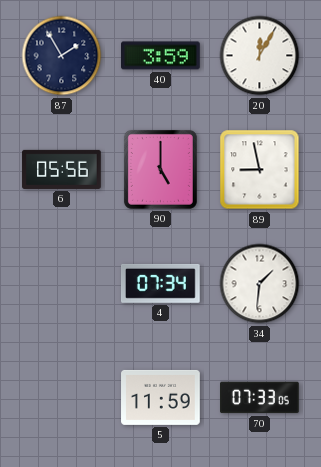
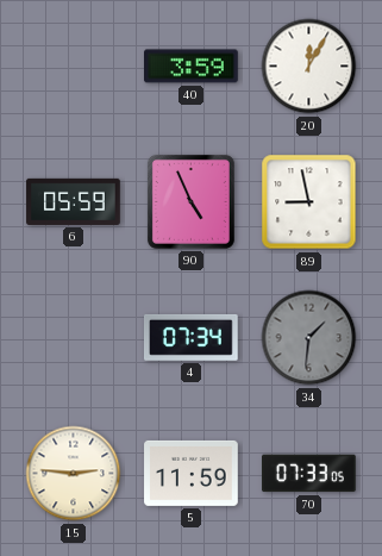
87: 1:55 -> none (62, 56)
6: 05:56 -> 05:59 (74, 201)
90: 5:00 -> 4:56 (190, 201)
34 dial: white -> grey (309, 338)
15: none -> 2:46 (74, 474)
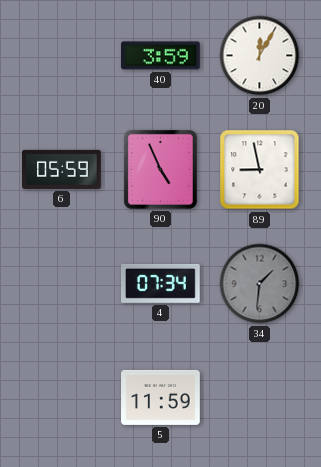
15: 2:46 -> none (74, 474)
70: 07:33 -> none (309, 474)
